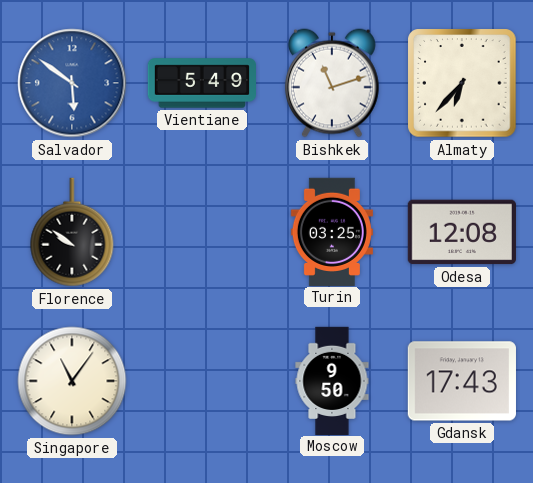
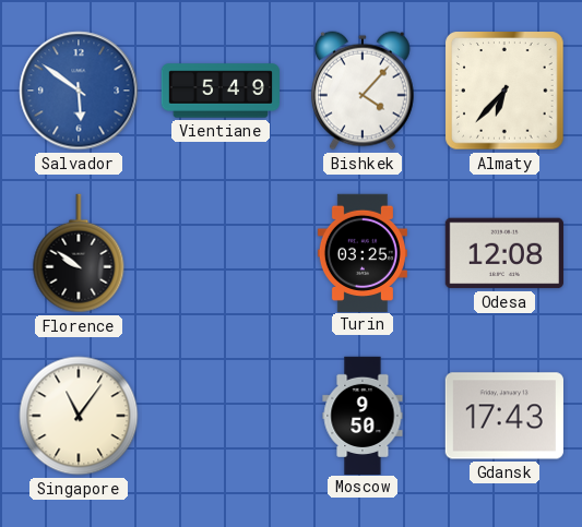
Bishkek: 11:12 -> 4:07 (363, 91)
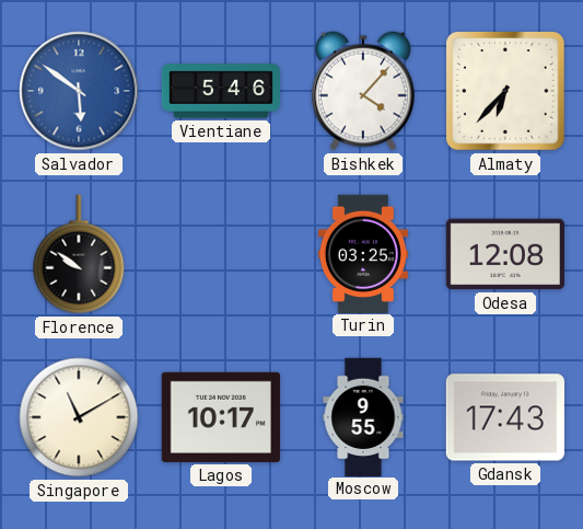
Vientiane: 5:49 -> 5:46 (220, 91)
Singapore: 11:06 -> 11:10 (79, 417)
Lagos: none -> 10:17 (221, 417)
Moscow: 9:50 -> 9:55 (363, 416)
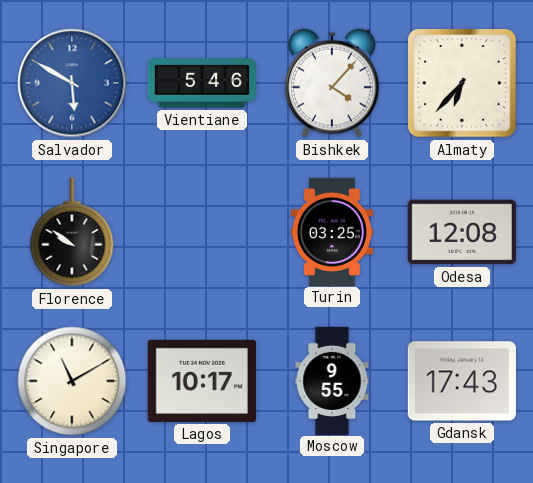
Salvador: 5:51 -> 5:50 (72, 83)
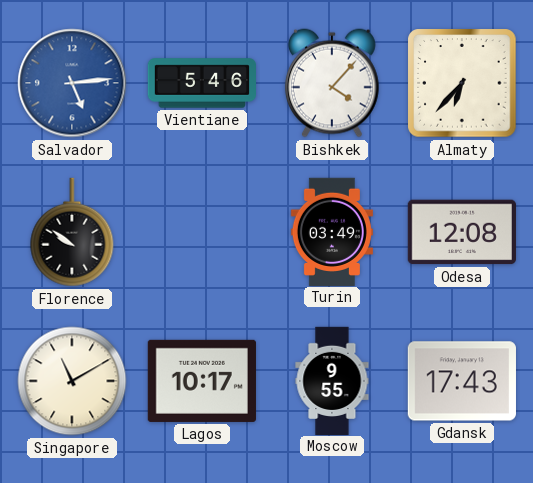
Salvador: 5:50 -> 5:14 (72, 83)
Turin: 03:25 -> 03:49 (332, 231)
